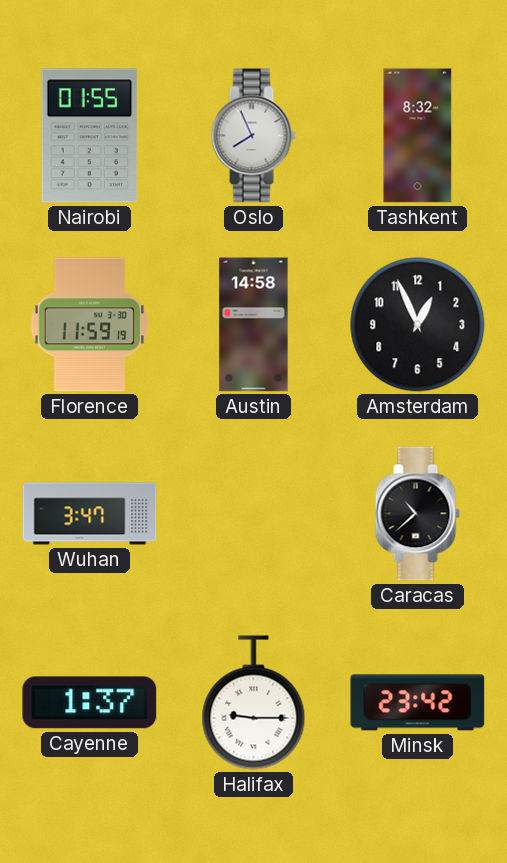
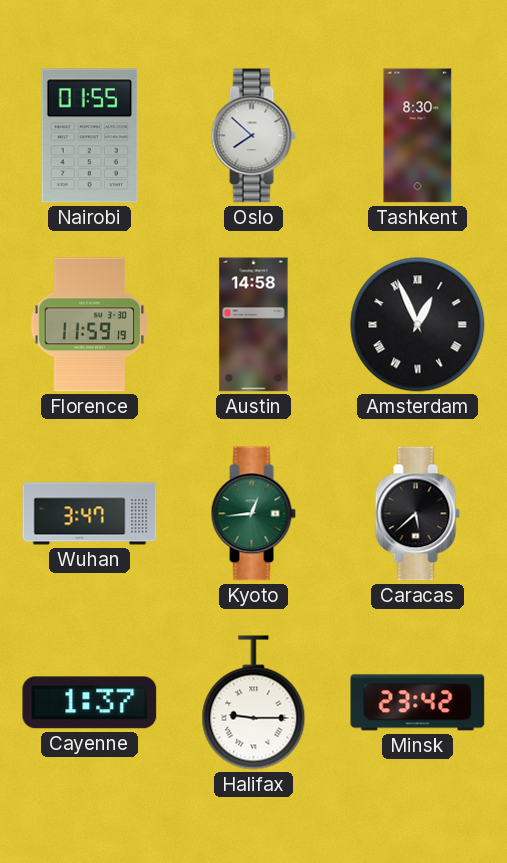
Oslo: 7:56 -> 7:52 (253, 136)
Tashkent: 8:32 -> 8:30 (418, 136)
Amsterdam numerals: Arabic -> Roman (418, 325)
Kyoto: none -> 12:44 (253, 514)
Caracas: 10:38 -> 5:38 (417, 514)
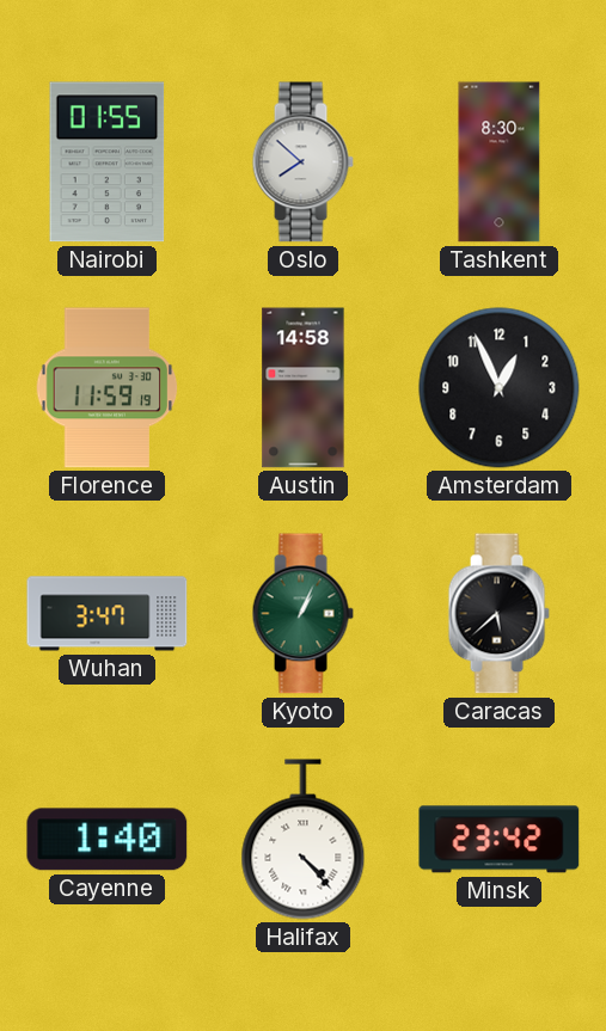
Amsterdam numerals: Roman -> Arabic (500, 388)
Kyoto: 12:44 -> 1:04 (302, 614)
Cayenne: 1:37 -> 1:40 (108, 840)
Halifax: 9:15 -> 4:23 (304, 840)
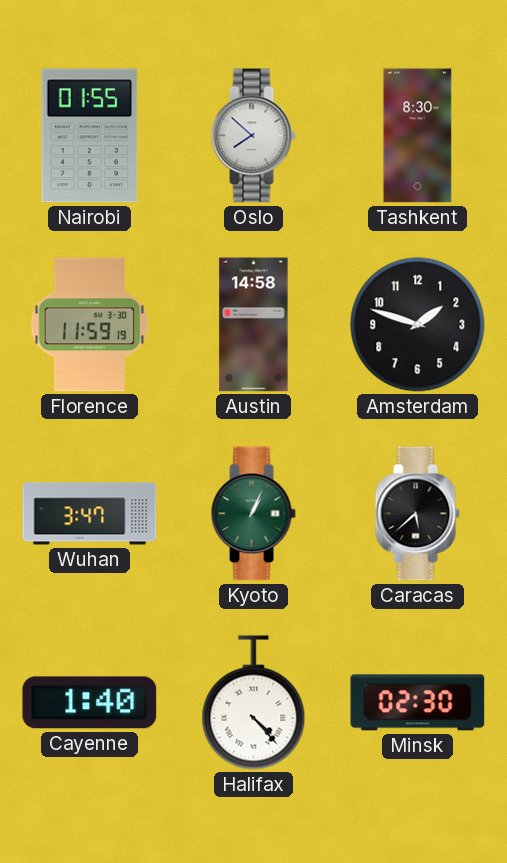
Amsterdam: 12:56 -> 1:48 (418, 325)
Minsk: 23:42 -> 02:30 (418, 703)
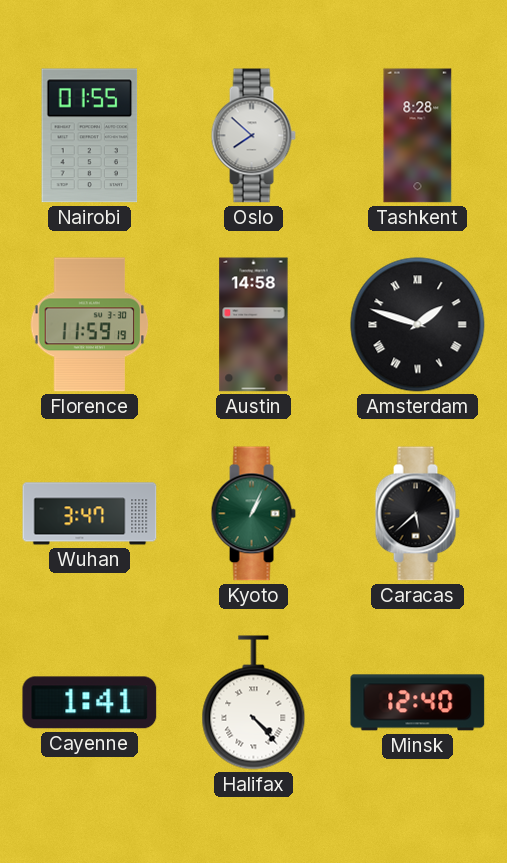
Tashkent: 8:30 -> 8:28 (418, 136)
Amsterdam numerals: Arabic -> Roman (418, 325)
Cayenne: 1:40 -> 1:41 (90, 703)
Minsk: 02:30 -> 12:40 (418, 703)
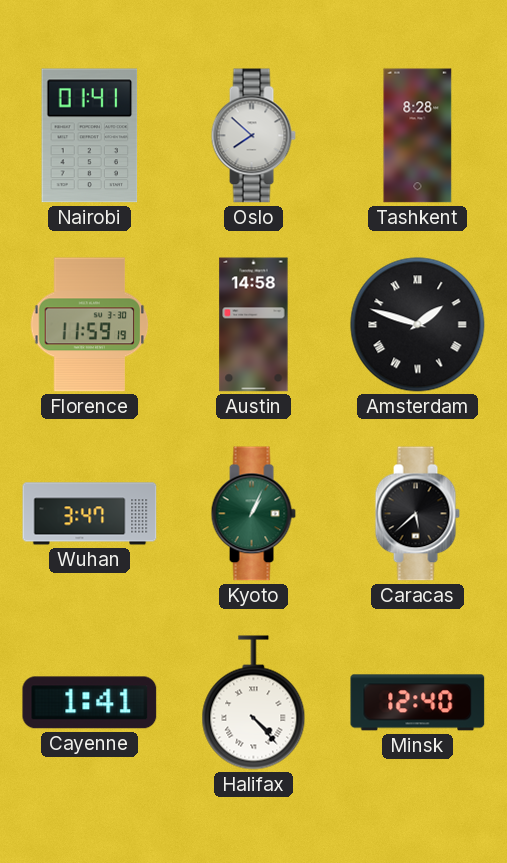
Nairobi: 01:55 -> 01:41 (90, 136)
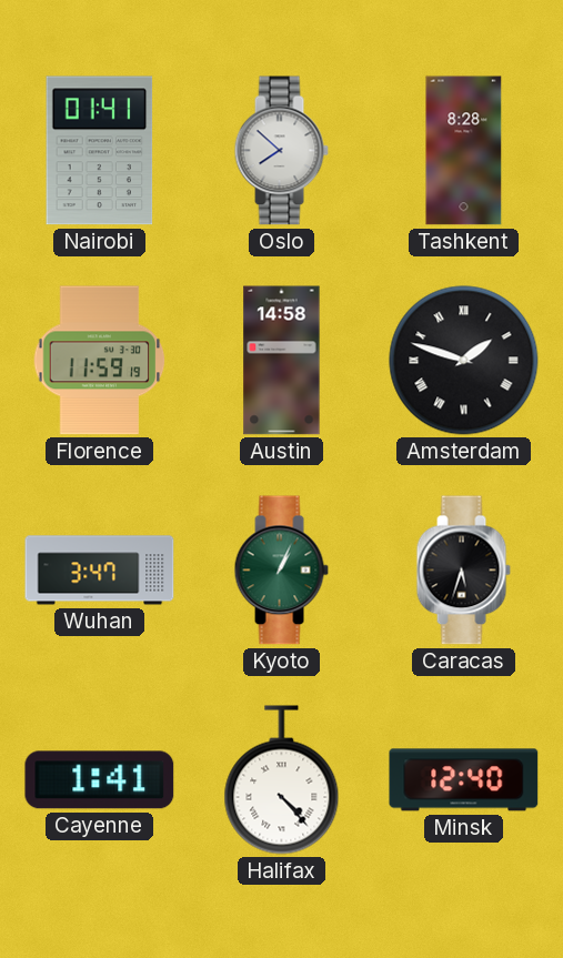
Caracas: 5:38 -> 5:33 (463, 571)
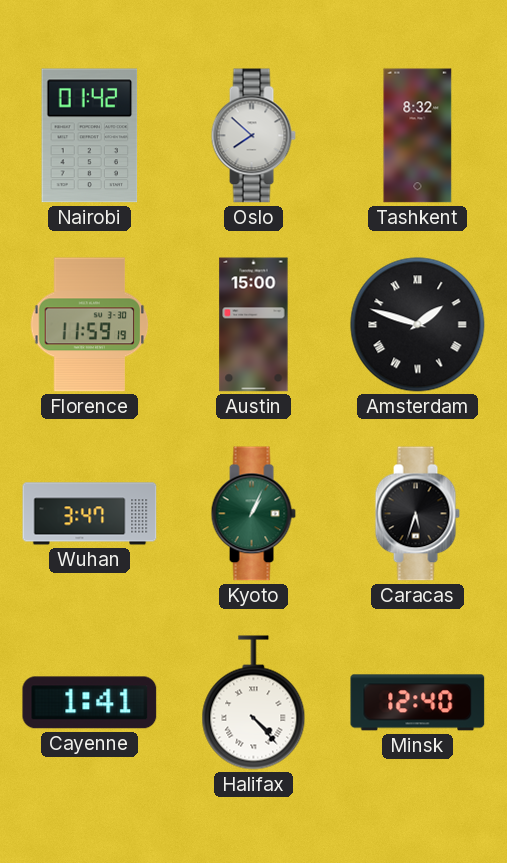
Nairobi: 01:41 -> 01:42 (90, 136)
Tashkent: 8:28 -> 8:32 (418, 136)
Austin: 14:58 -> 15:00 (254, 325)
